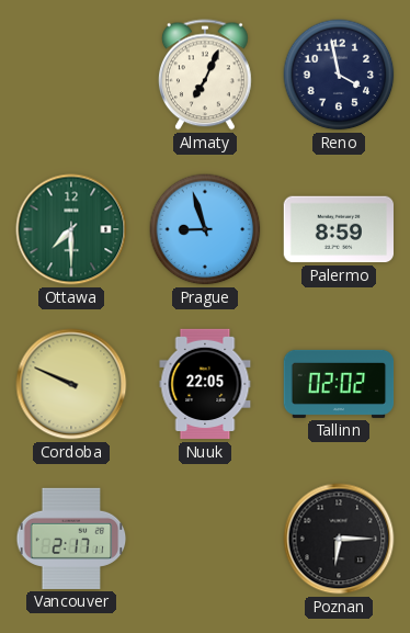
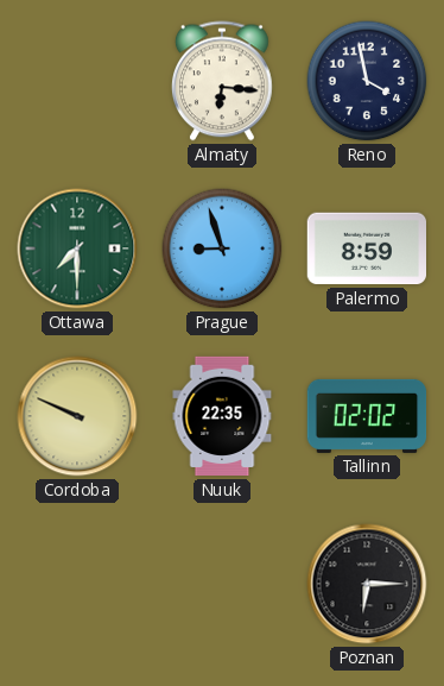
Almaty: 7:04 -> 6:16 (222, 81)
Nuuk: 22:05 -> 22:35 (222, 416)
Vancouver: 2:17 -> none (71, 539)
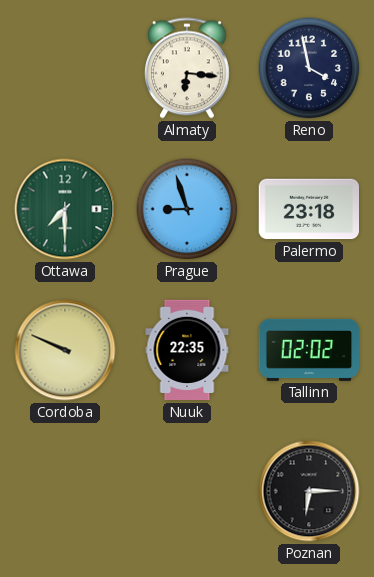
Palermo: 8:59 -> 23:18 (308, 209)
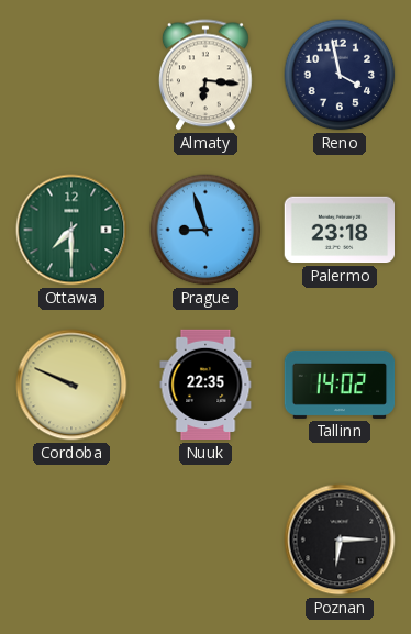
Tallinn: 02:02 -> 14:02 (340, 385)
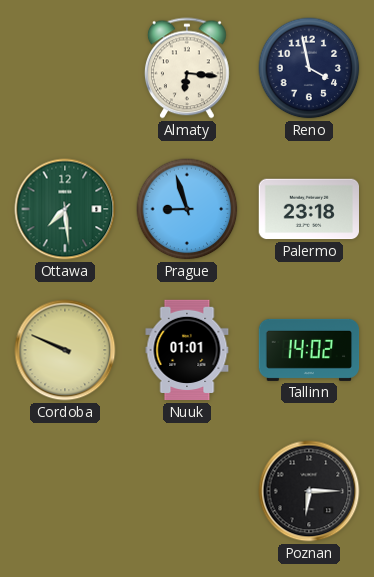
Ottawa: 7:30 -> 7:29 (65, 209)
Nuuk: 22:35 -> 01:01 (187, 350)
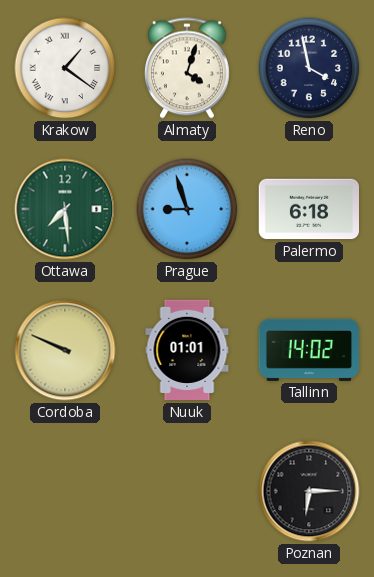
Krakow: none -> 1:21 (65, 68)
Almaty: 6:16 -> 4:03 (187, 68)
Palermo: 23:18 -> 6:18 (308, 209)
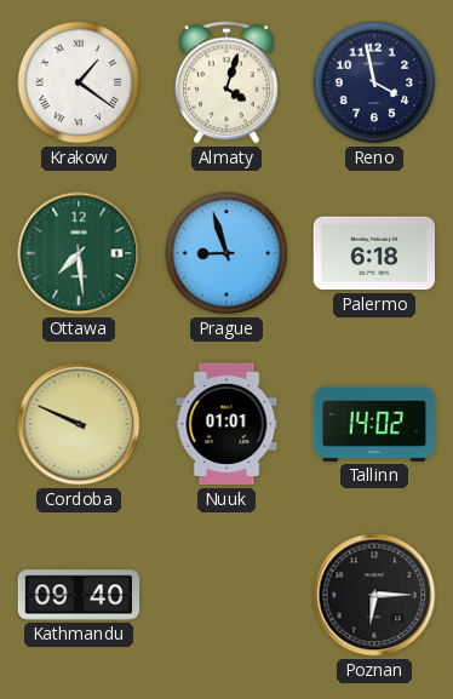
Kathmandu: none -> 09:40 (79, 595)
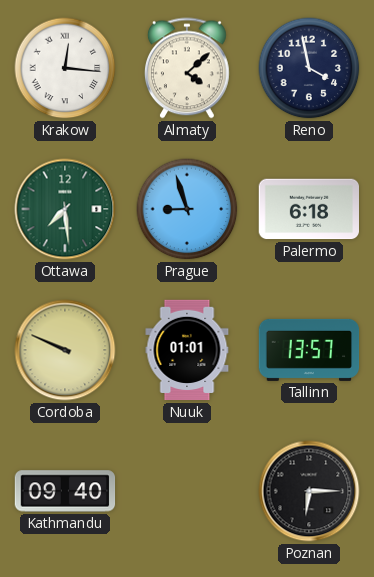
Krakow: 1:21 -> 12:16 (65, 68)
Almaty: 4:03 -> 4:08 (187, 68)
Tallinn: 14:02 -> 13:57 (309, 350)
